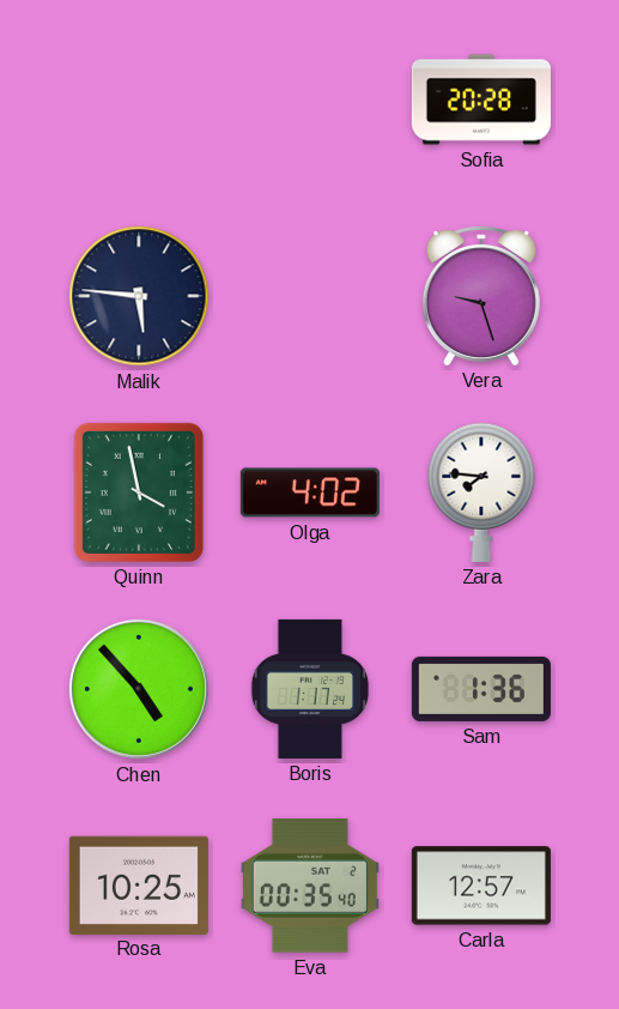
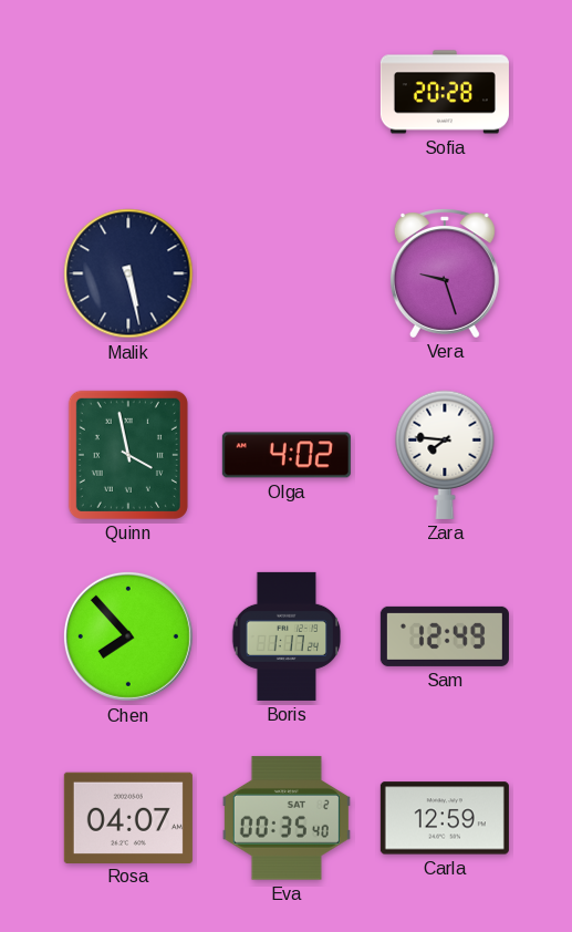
Malik: 5:46 -> 5:28 (128, 273)
Chen: 4:53 -> 7:53 (128, 636)
Sam: 1:36 -> 12:49 (445, 636)
Rosa: 10:25 -> 04:07 (128, 817)
Carla: 12:57 -> 12:59 (445, 818)
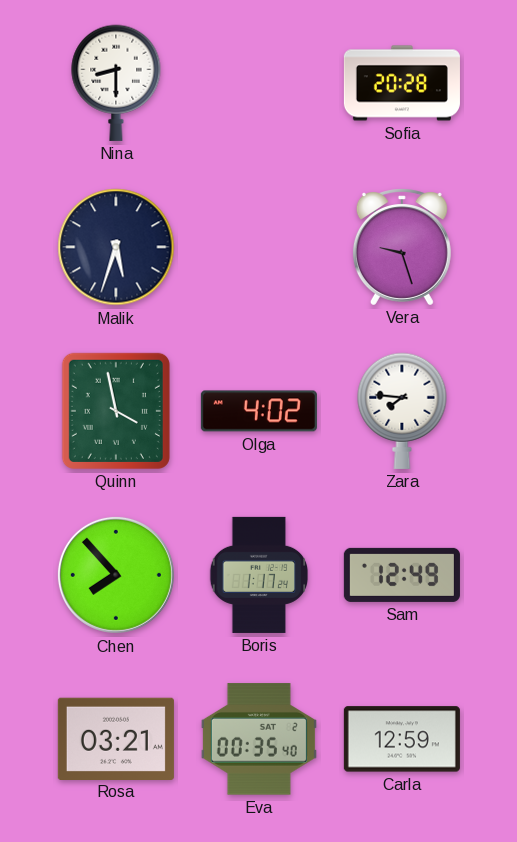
Nina: none -> 8:30 (116, 83)
Malik: 5:28 -> 5:33 (116, 247)
Rosa: 04:07 -> 03:21 (116, 738)
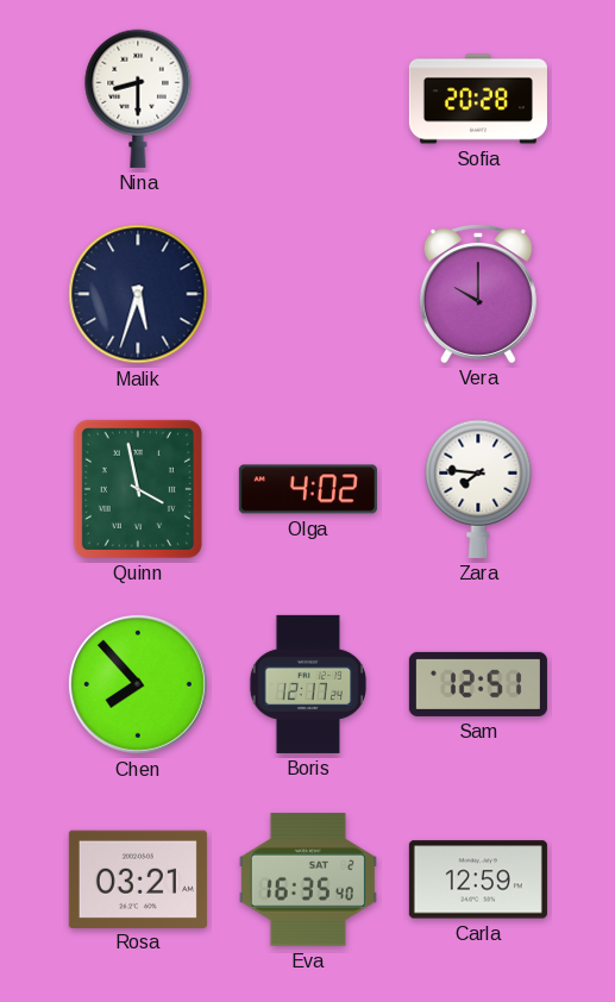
Vera: 9:27 -> 10:00 (478, 294)
Boris: 1:17 -> 12:17 (308, 684)
Sam: 12:49 -> 12:51 (478, 684)
Eva: 00:35 -> 16:35 (308, 879)
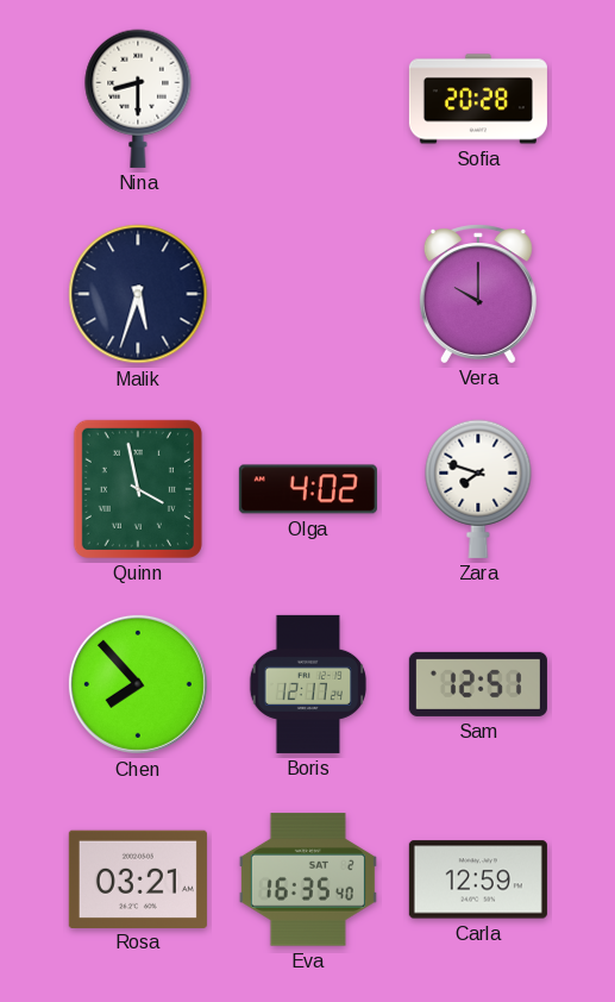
Zara: 7:46 -> 7:48 (478, 489)
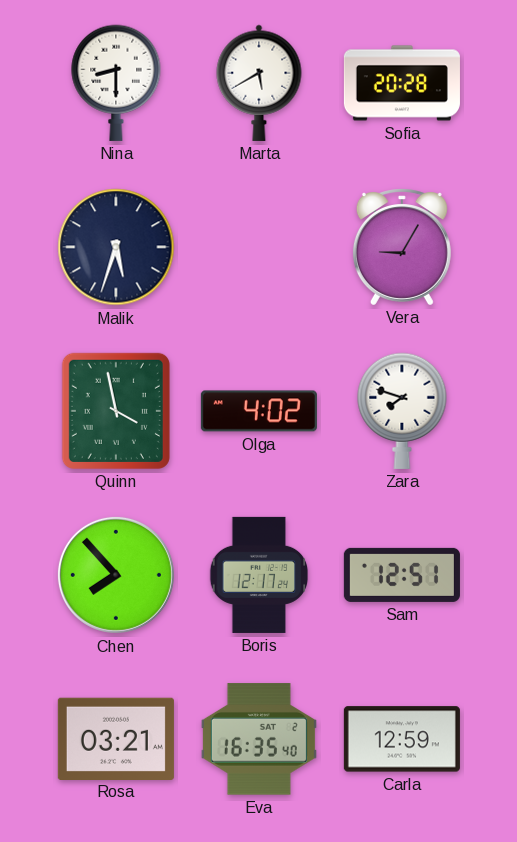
Marta: none -> 5:40 (259, 83)
Vera: 10:00 -> 9:05 (402, 247)
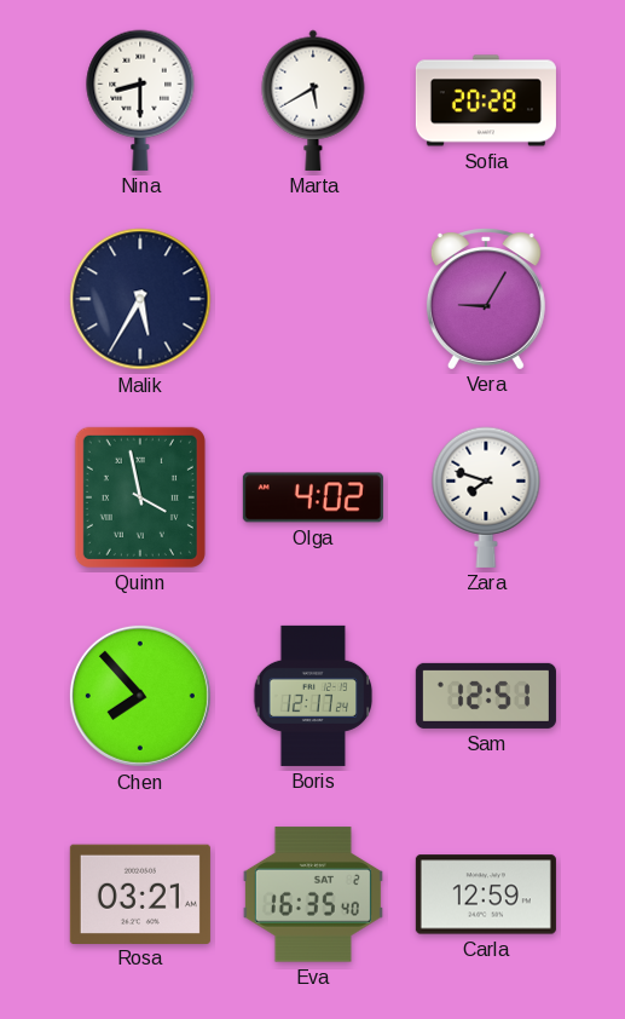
Malik: 5:33 -> 5:35 (140, 299)
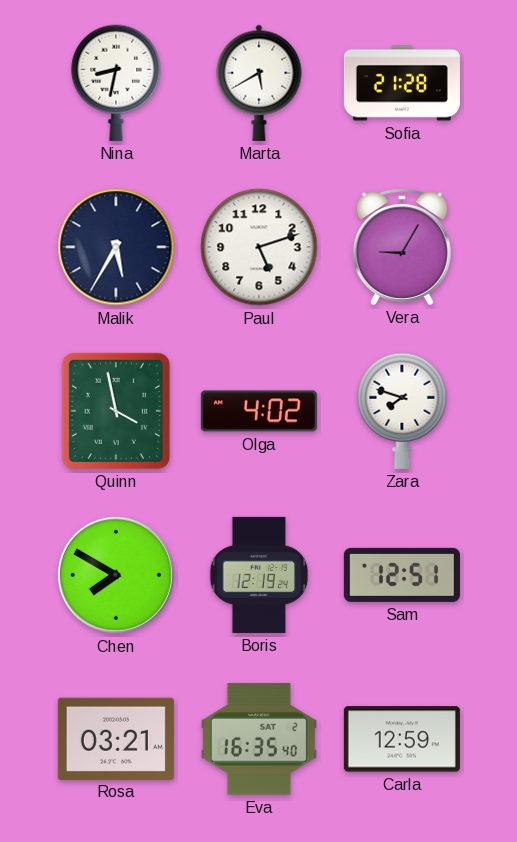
Nina: 8:30 -> 8:32 (116, 83)
Sofia: 20:28 -> 21:28 (402, 83)
Paul: none -> 5:12 (259, 247)
Chen: 7:53 -> 7:50 (116, 575)
Boris: 12:17 -> 12:19 (259, 575)
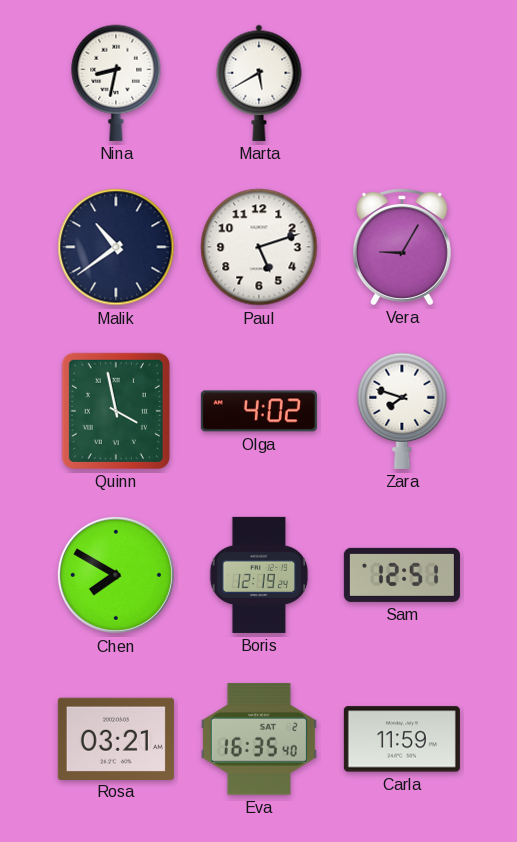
Sofia: 21:28 -> none (402, 83)
Malik: 5:35 -> 10:39 (116, 247)
Carla: 12:59 -> 11:59 (402, 739)
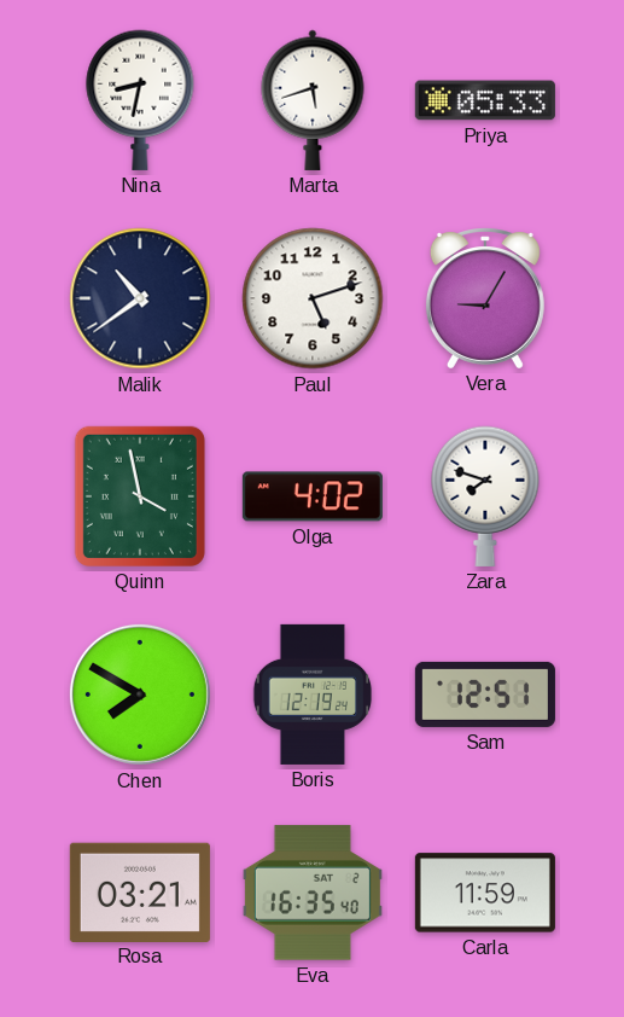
Marta: 5:40 -> 5:42 (313, 100)
Priya: none -> 05:33 (485, 100)
